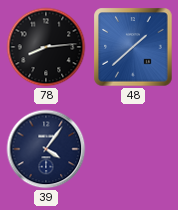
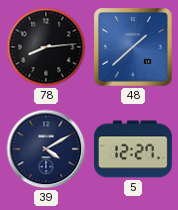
39: 4:06 -> 4:10 (46, 149)
5: none -> 12:27 (133, 149)
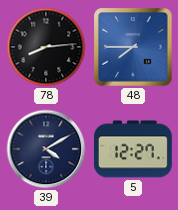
48: 1:38 -> 7:45 (133, 47)
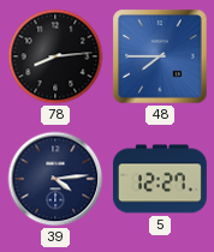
39: 4:10 -> 4:14 (55, 179)
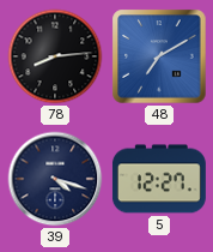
48: 7:45 -> 7:10 (159, 56)
39: 4:14 -> 4:18 (55, 179)
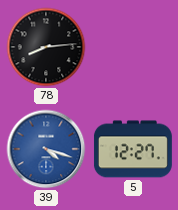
48: 7:10 -> none (159, 56)
39 dial: navy -> blue (46, 149)
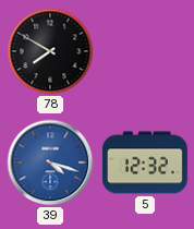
78: 8:14 -> 7:50 (50, 51)
5: 12:27 -> 12:32 (145, 162)
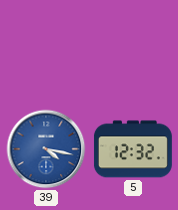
78: 7:50 -> none (50, 51)
39: 4:18 -> 4:17 (46, 149)
